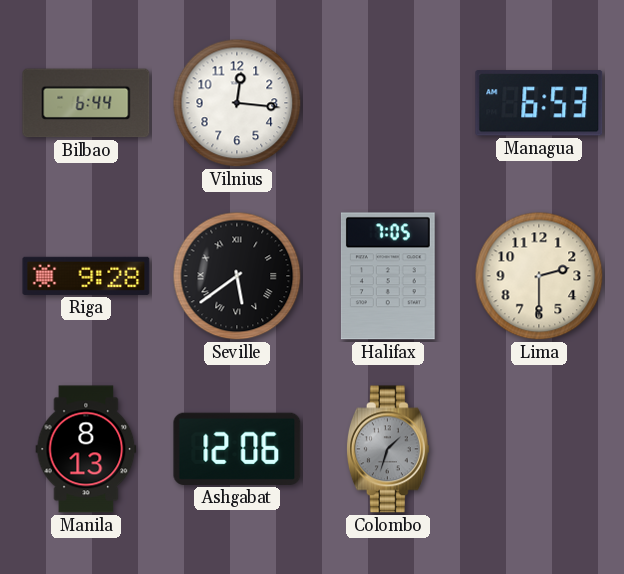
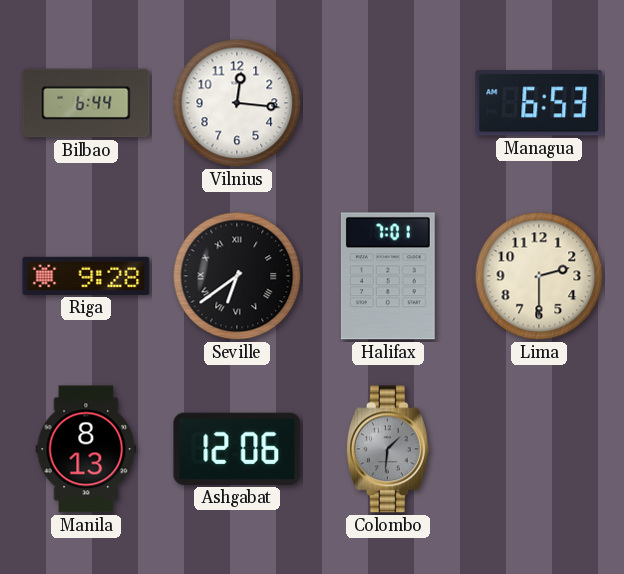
Seville: 5:39 -> 6:39 (237, 276)
Halifax: 7:05 -> 7:01 (388, 276)
Colombo: 1:33 -> 1:31 (388, 449)
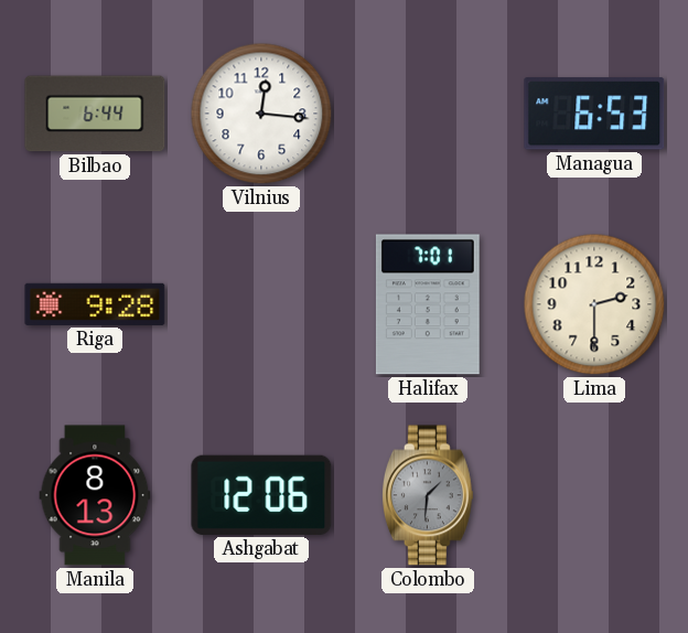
Seville: 6:39 -> none (237, 276)
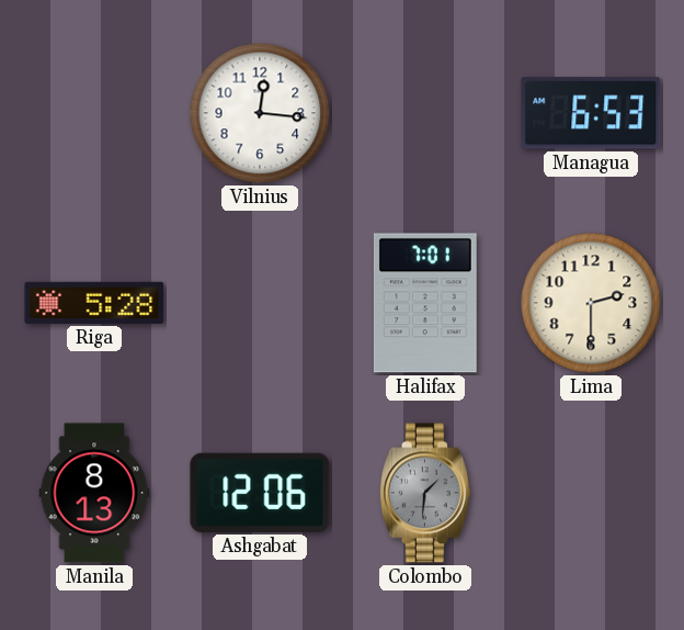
Bilbao: 6:44 -> none (95, 114)
Riga: 9:28 -> 5:28 (94, 303)
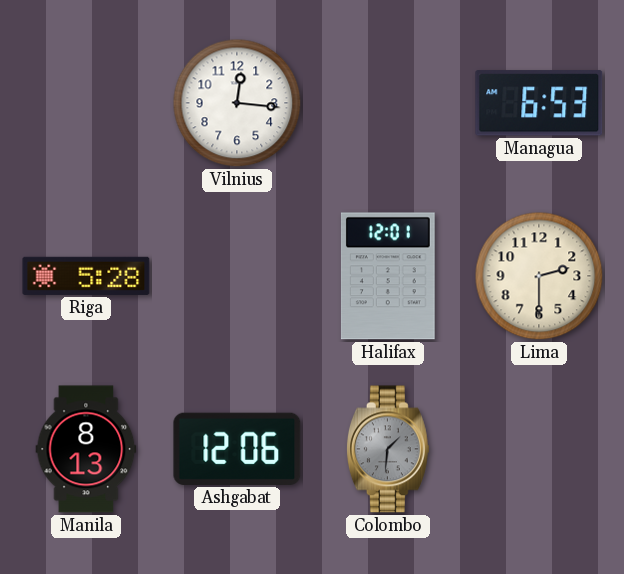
Halifax: 7:01 -> 12:01 (388, 276)
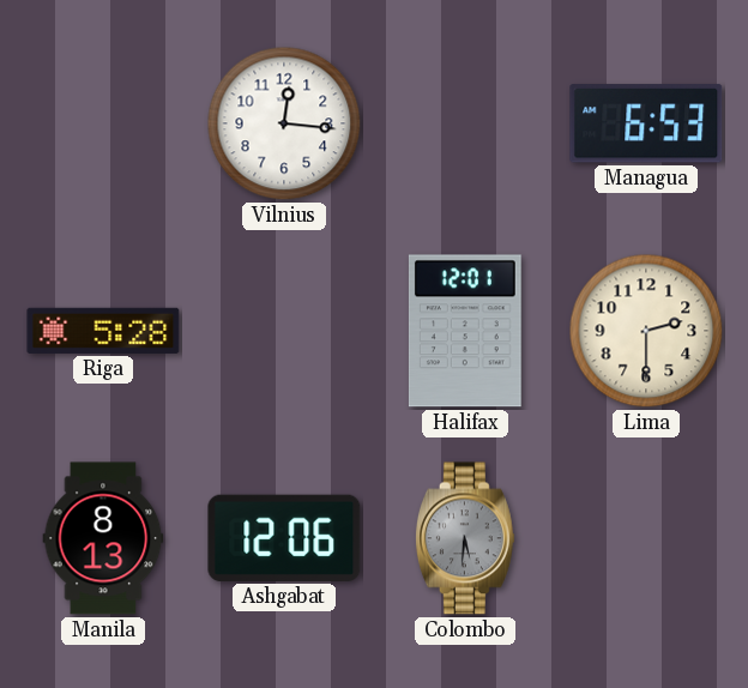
Colombo: 1:31 -> 5:31 (465, 538)
